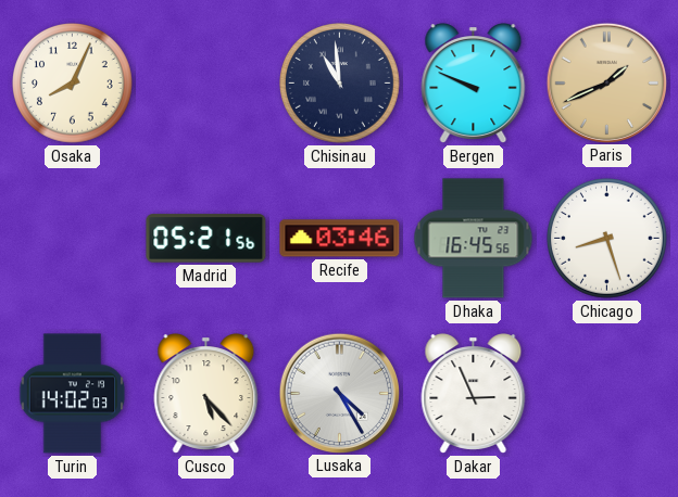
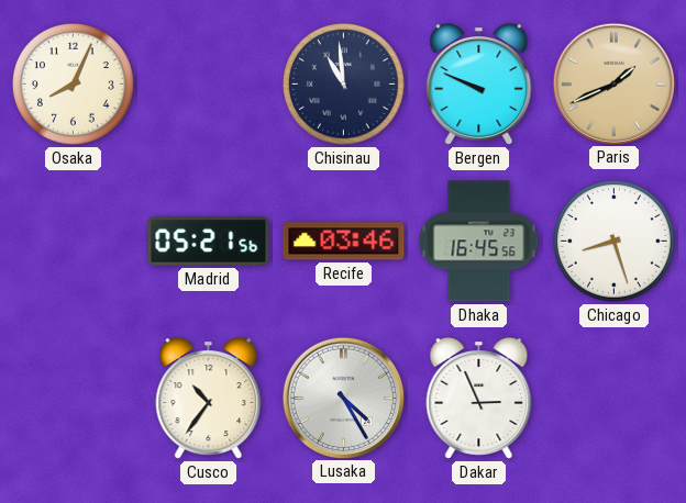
Turin: 14:02 -> none (73, 394)
Cusco: 5:23 -> 10:36 (209, 399)
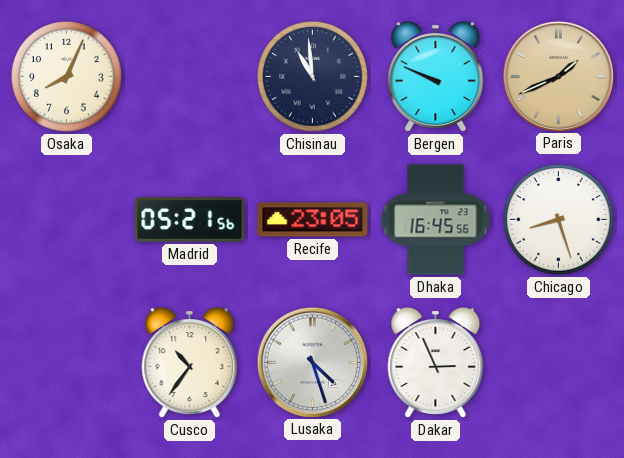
Recife: 03:46 -> 23:05 (313, 220)
Lusaka: 4:25 -> 4:27 (312, 362)
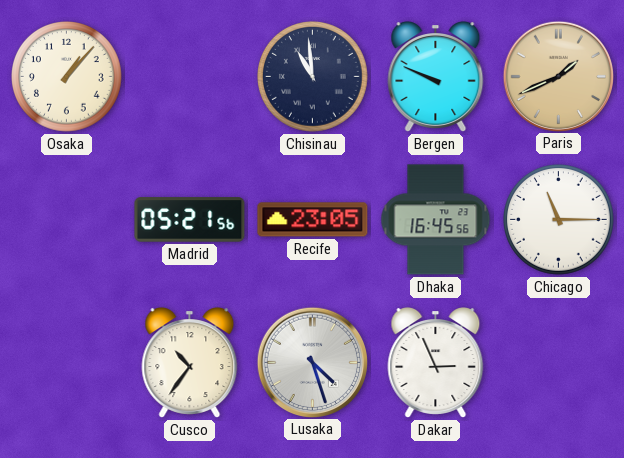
Osaka: 8:04 -> 1:07 (67, 77)
Chicago: 8:27 -> 11:15 (559, 220)
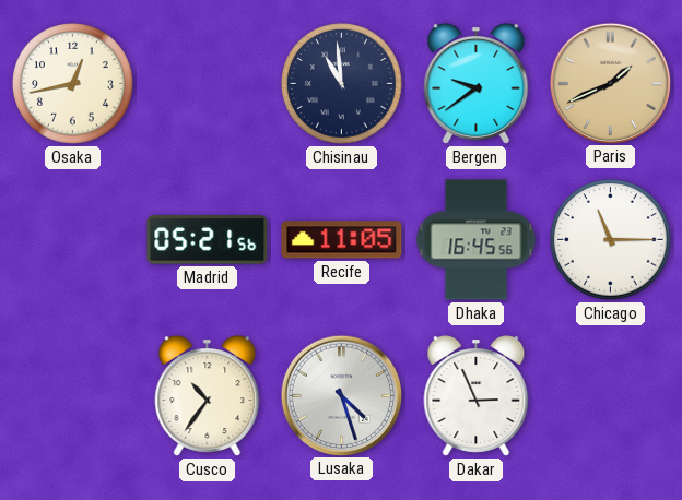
Osaka: 1:07 -> 12:43 (73, 84)
Bergen: 9:49 -> 9:39 (477, 84)
Recife: 23:05 -> 11:05 (342, 240)
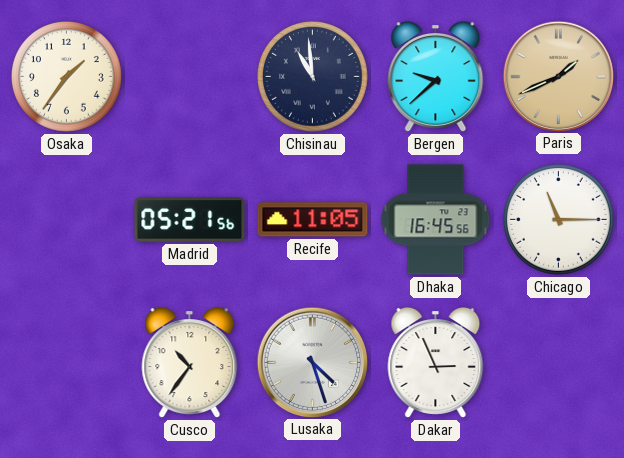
Osaka: 12:43 -> 1:36 (67, 77)
Bergen: 9:39 -> 9:38 (436, 77)
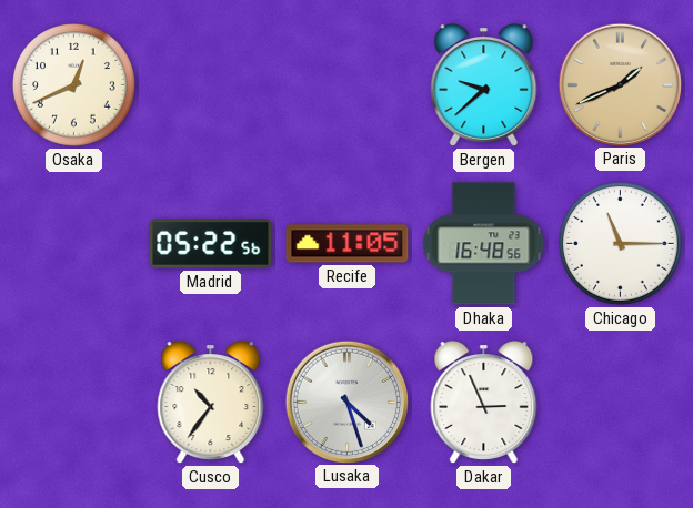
Osaka: 1:36 -> 12:41 (74, 85)
Chisinau: 10:59 -> none (313, 77)
Madrid: 05:21 -> 05:22 (211, 244)
Dhaka: 16:45 -> 16:48 (484, 244)
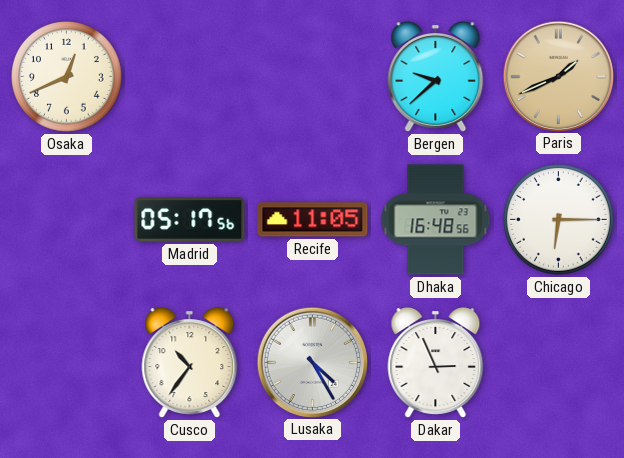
Madrid: 05:22 -> 05:17 (190, 220)
Chicago: 11:15 -> 6:15 (559, 220)
Lusaka: 4:27 -> 4:25 (312, 362)
